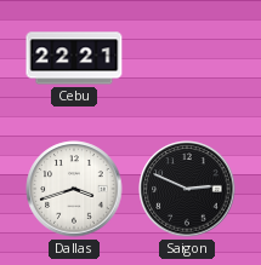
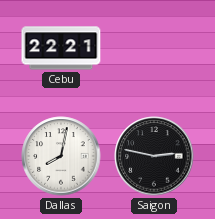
Dallas: 3:42 -> 8:02 (61, 156)
Saigon: 2:49 -> 2:47 (154, 156)
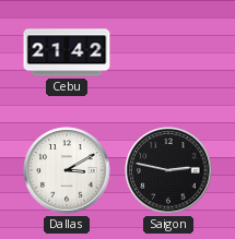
Cebu: 22:21 -> 21:42 (67, 52)
Dallas: 8:02 -> 3:10 (67, 170)
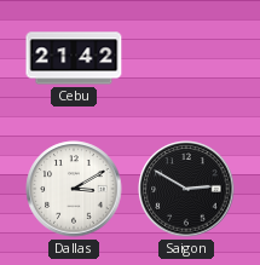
Saigon: 2:47 -> 2:50 (186, 189)
